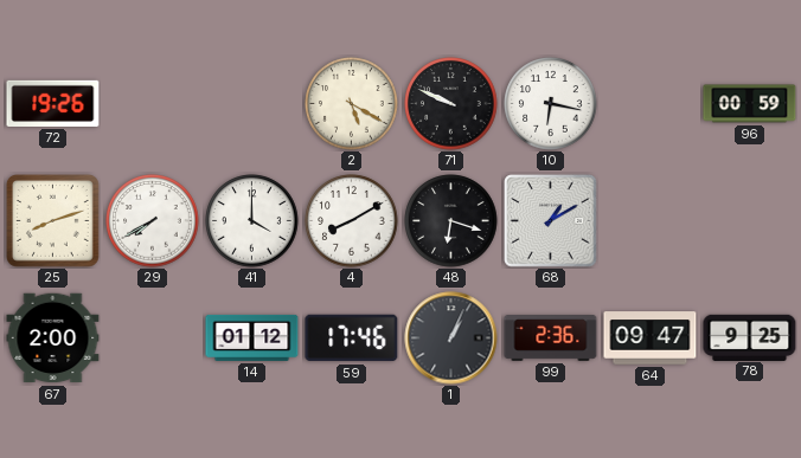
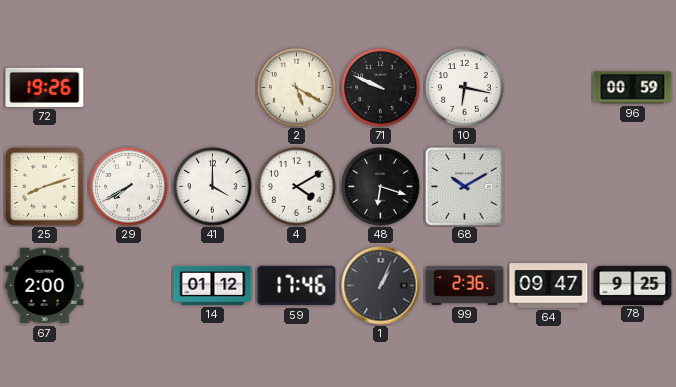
4: 8:10 -> 4:10 (297, 187)
68: 1:10 -> 10:10 (465, 187)
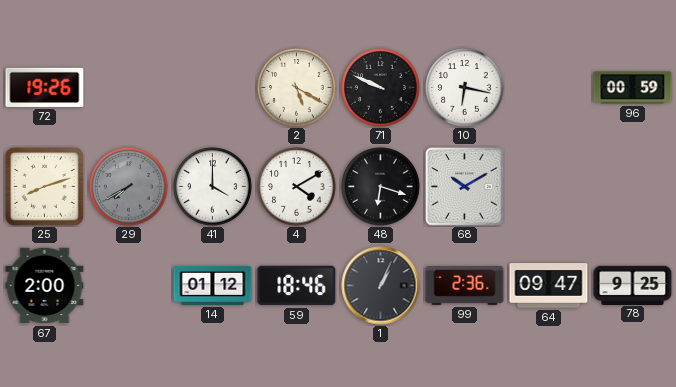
29 dial: white -> grey (129, 187)
59: 17:46 -> 18:46 (297, 286)
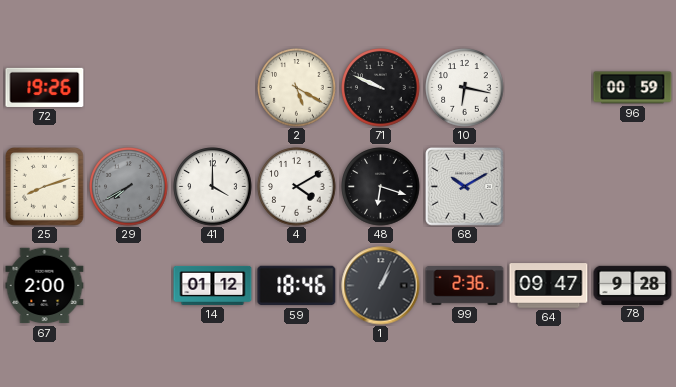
78: 9:25 -> 9:28 (633, 285)
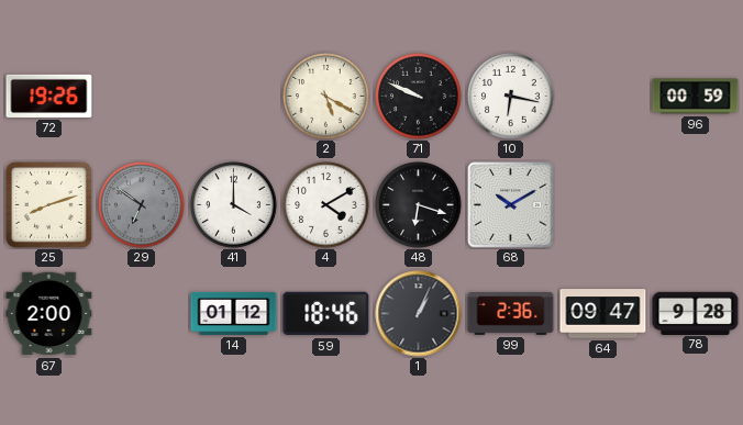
29: 7:40 -> 6:51 (142, 205)
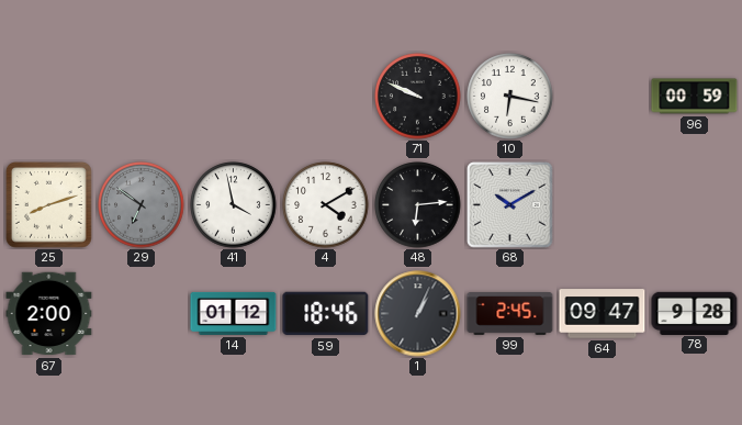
72: 19:26 -> none (49, 96)
2: 5:20 -> none (326, 97)
41: 4:00 -> 3:58 (234, 205)
48: 6:18 -> 6:14 (418, 205)
99: 2:36 -> 2:45 (510, 314)
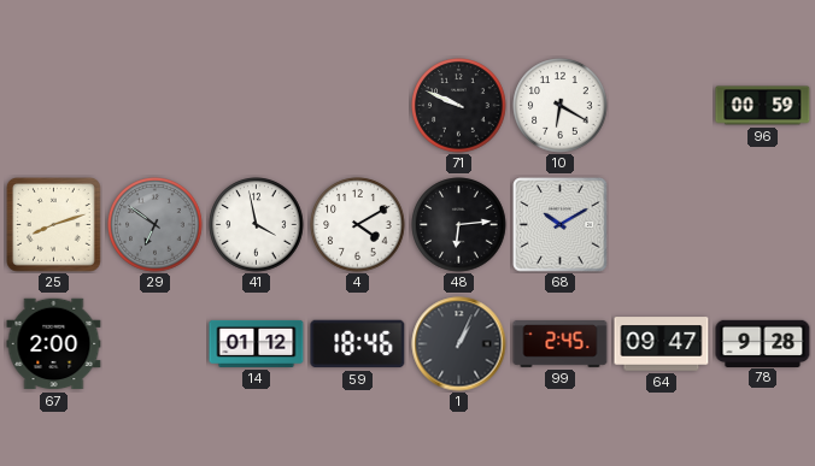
10: 6:17 -> 6:20 (561, 106)
